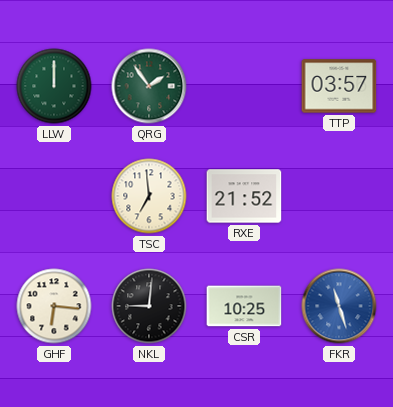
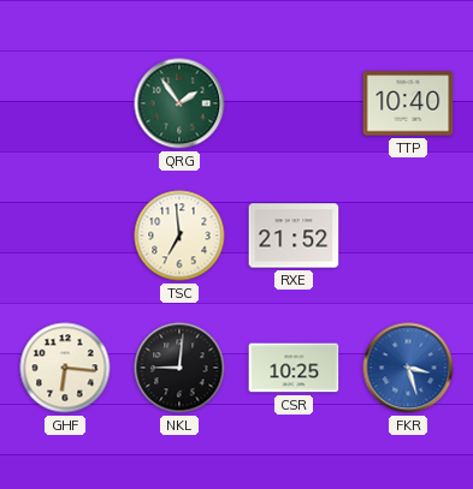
LLW: 12:00 -> none (54, 86)
TTP: 03:57 -> 10:40 (408, 103)
FKR: 11:27 -> 3:27 (408, 368)
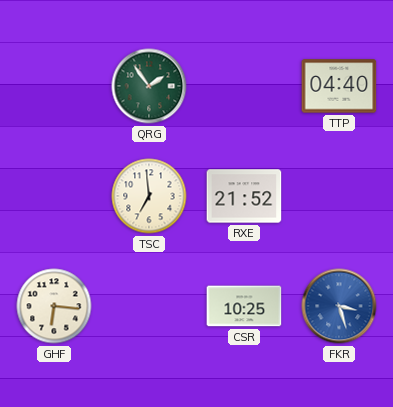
TTP: 10:40 -> 04:40 (339, 86)
NKL: 9:01 -> none (179, 368)
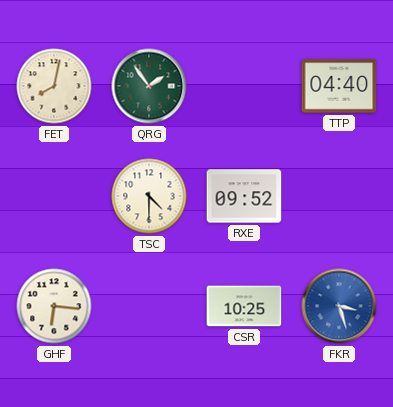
FET: none -> 8:02 (54, 86)
TSC: 6:59 -> 4:30 (149, 196)
RXE: 21:52 -> 09:52 (244, 196)
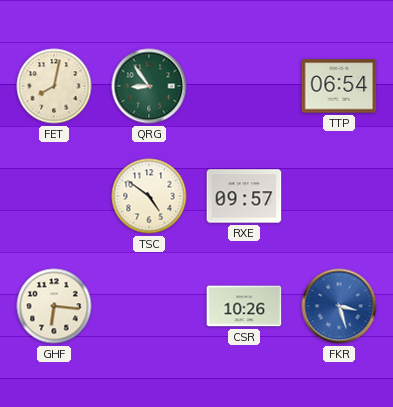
QRG: 1:54 -> 8:54 (149, 86)
TTP: 04:40 -> 06:54 (339, 86)
TSC: 4:30 -> 4:51 (149, 196)
RXE: 09:52 -> 09:57 (244, 196)
CSR: 10:25 -> 10:26 (244, 306)
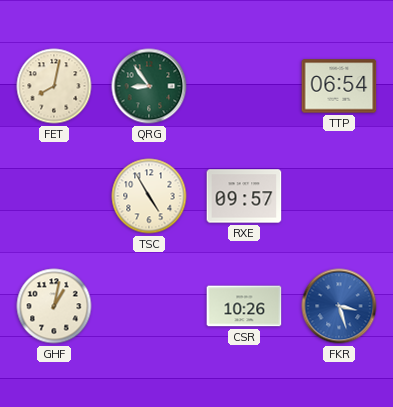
TSC: 4:51 -> 4:55 (149, 196)
GHF: 6:16 -> 1:02 (54, 306)
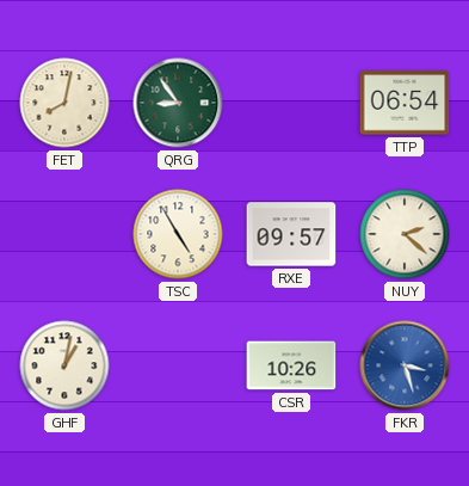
NUY: none -> 2:22 (405, 234)
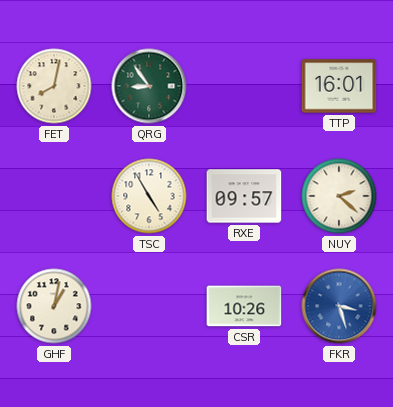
TTP: 06:54 -> 16:01 (339, 86)
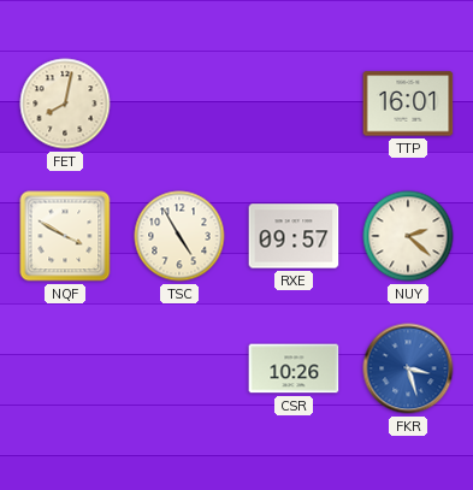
QRG: 8:54 -> none (149, 86)
NQF: none -> 3:50 (65, 236)
GHF: 1:02 -> none (54, 306)
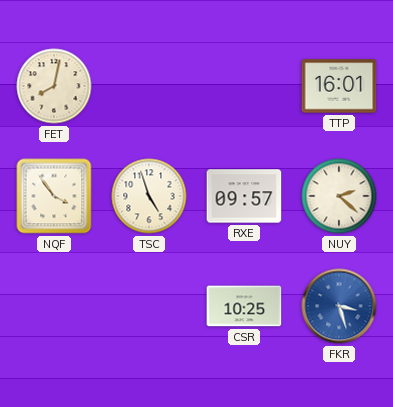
NQF: 3:50 -> 3:54 (54, 196)
TSC: 4:55 -> 4:57 (149, 196)
CSR: 10:26 -> 10:25 (244, 306)
